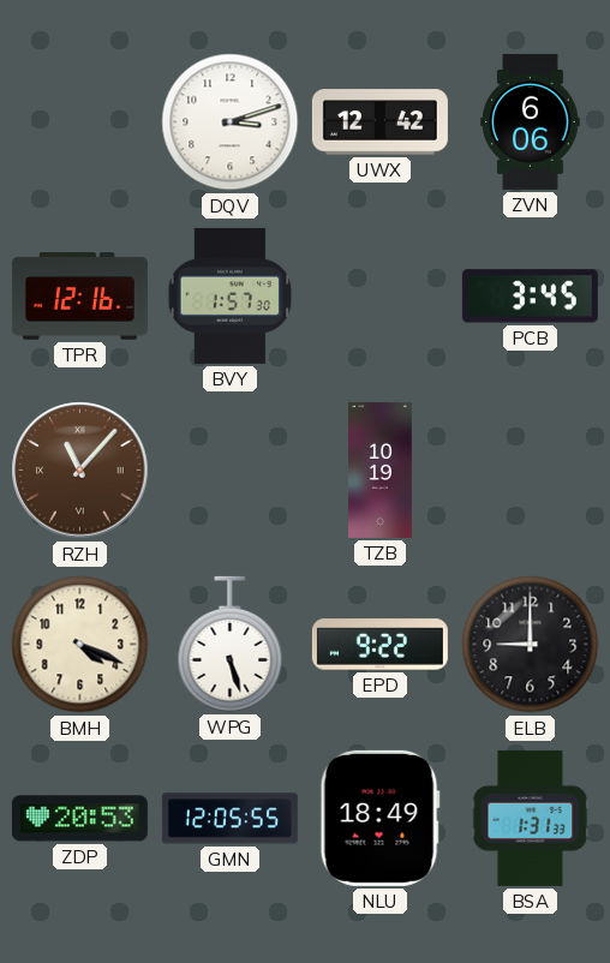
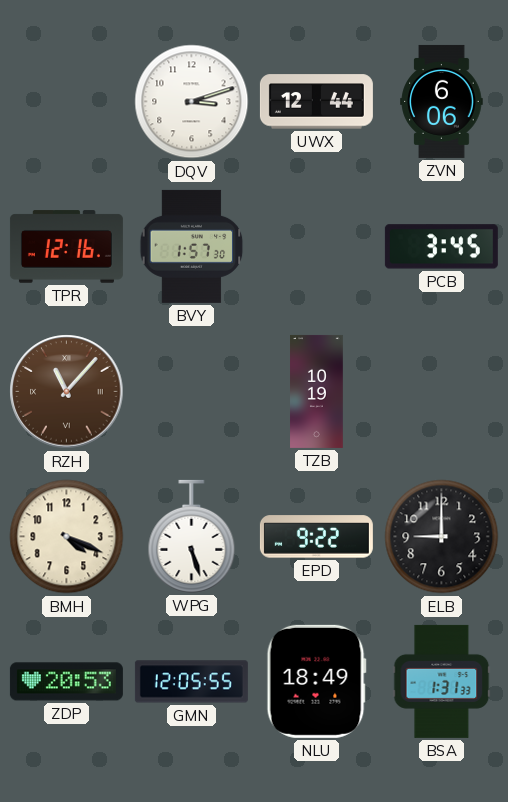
UWX: 12:42 -> 12:44 (316, 102)
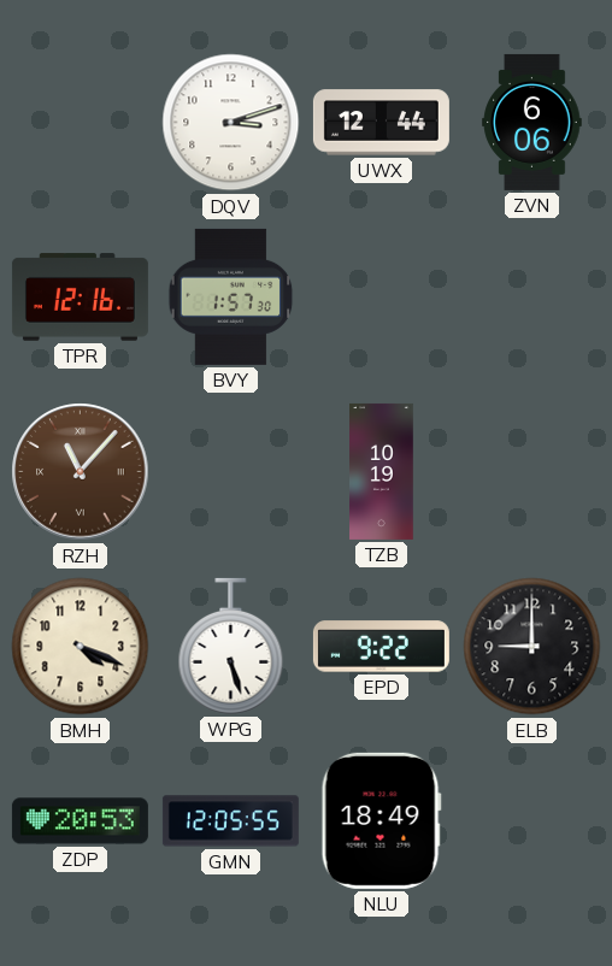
PCB: 3:45 -> none (441, 247)
BSA: 1:31 -> none (442, 681)
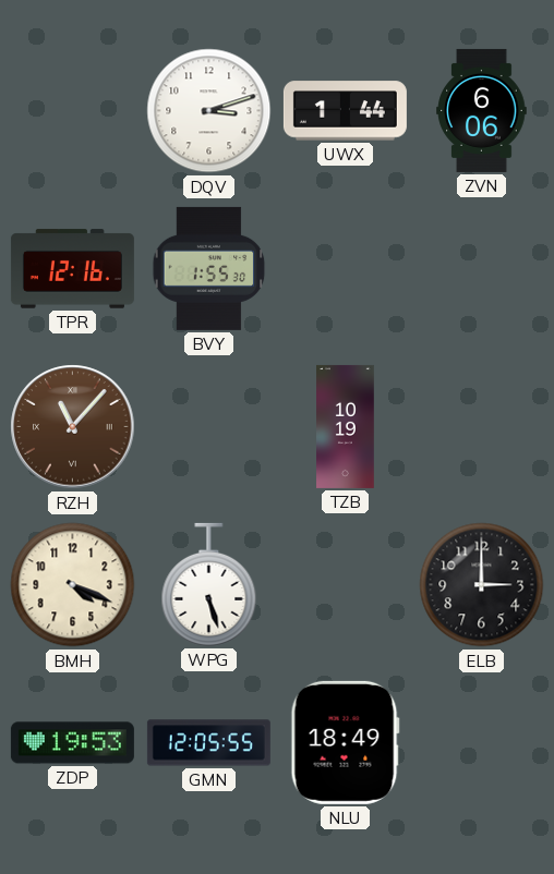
UWX: 12:44 -> 1:44 (345, 111)
BVY: 1:57 -> 1:55 (209, 268)
EPD: 9:22 -> none (381, 647)
ELB: 9:00 -> 3:00 (482, 585)
ZDP: 20:53 -> 19:53 (72, 743)
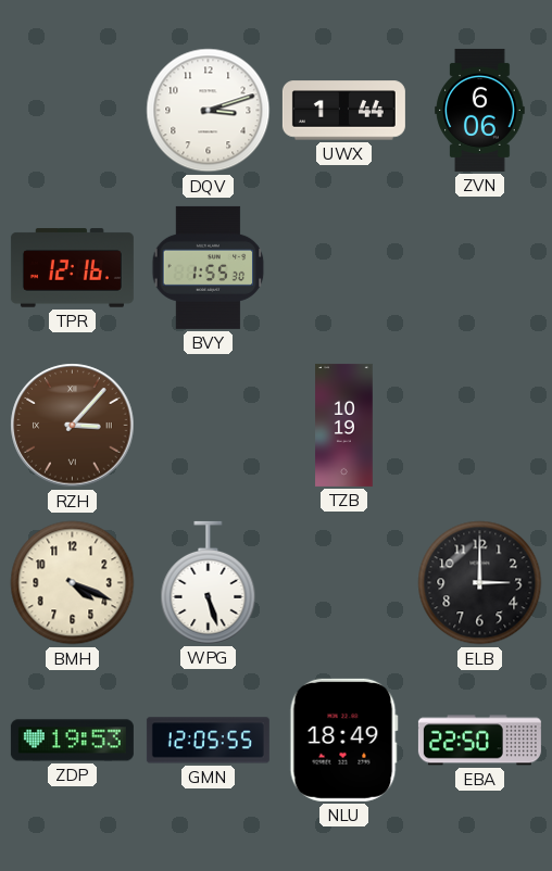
RZH: 11:07 -> 3:07 (73, 426)
EBA: none -> 22:50 (479, 741)
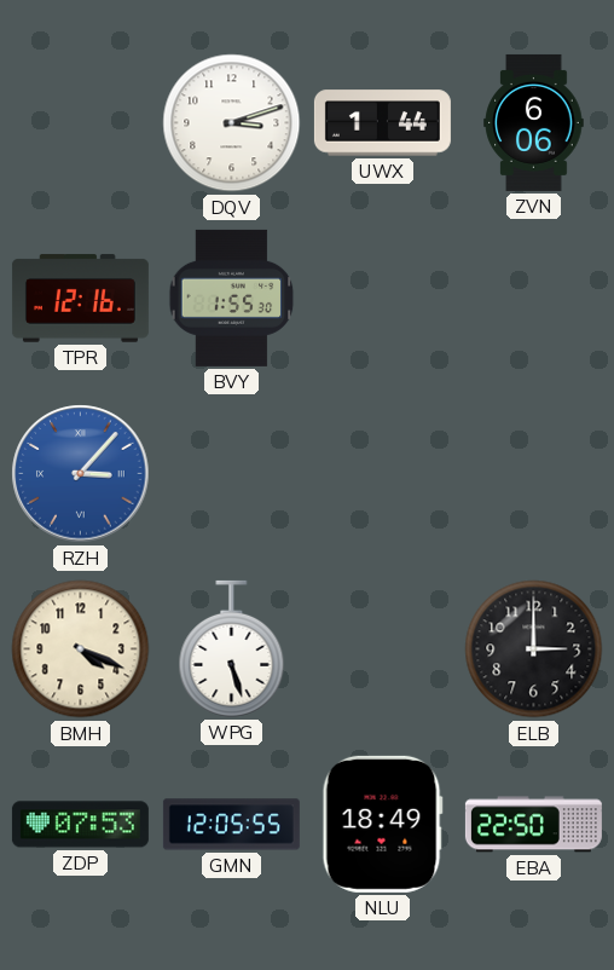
RZH dial: brown -> blue (81, 474)
TZB: 10:19 -> none (344, 425)
ZDP: 19:53 -> 07:53 (80, 825)
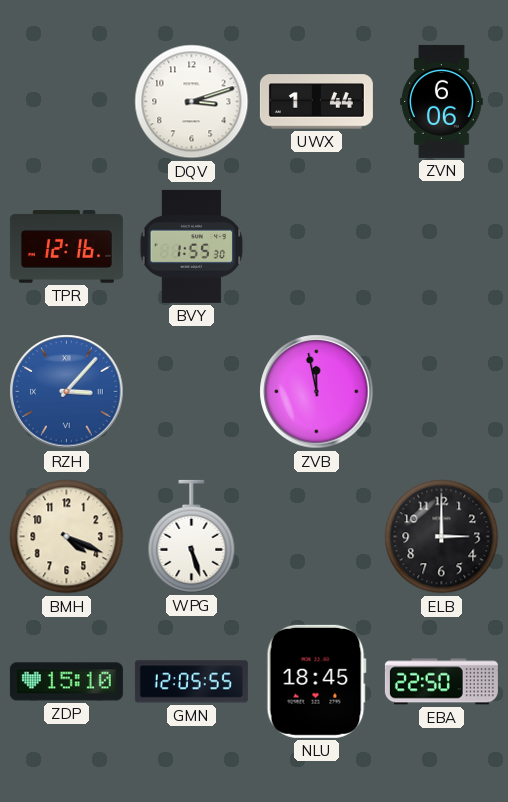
ZVB: none -> 11:58 (317, 392)
ZDP: 07:53 -> 15:10 (66, 682)
NLU: 18:49 -> 18:45 (316, 681)
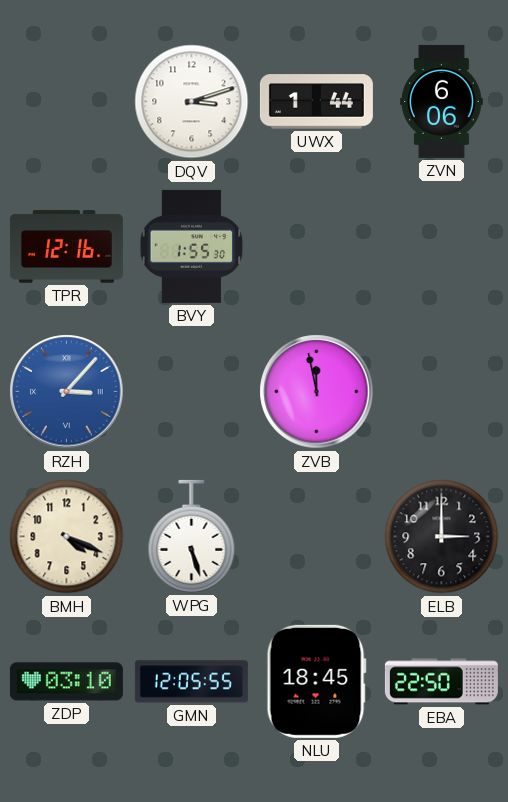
ZDP: 15:10 -> 03:10 (66, 682)
